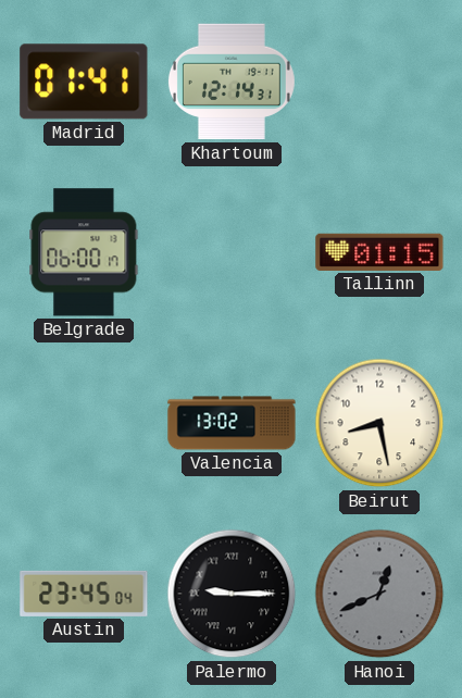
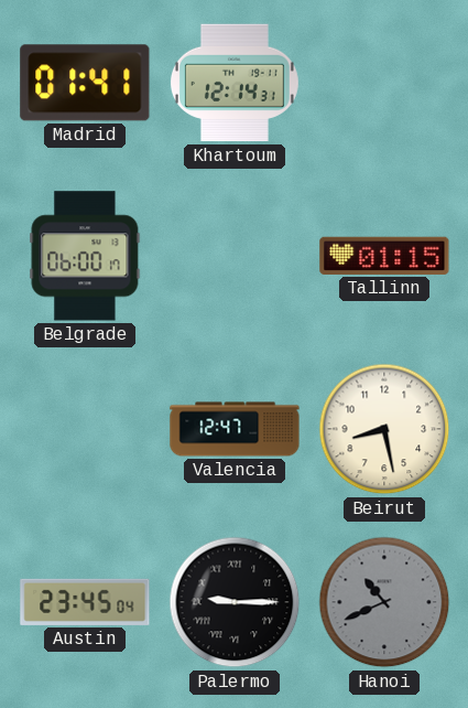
Valencia: 13:02 -> 12:47 (235, 429)
Hanoi: 12:41 -> 10:41 (384, 602)
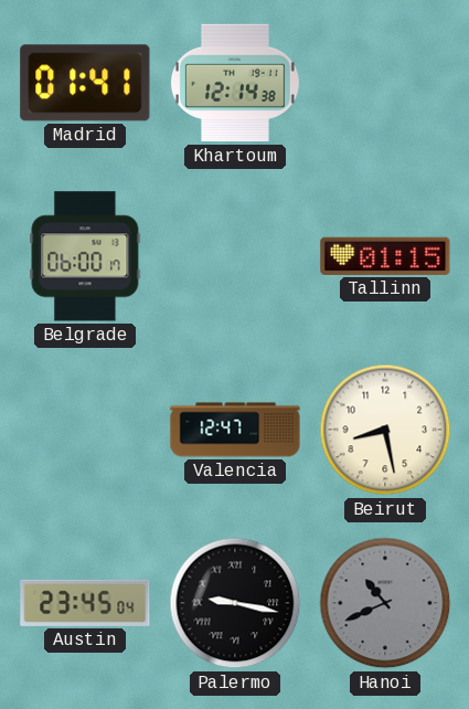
Khartoum: 12:14:31 -> 12:14:38 (235, 83)
Palermo: 9:15 -> 9:17 (235, 603)
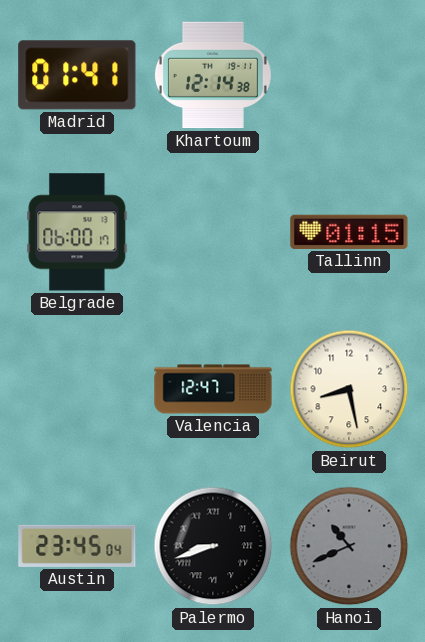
Palermo: 9:17 -> 8:42 (213, 546)
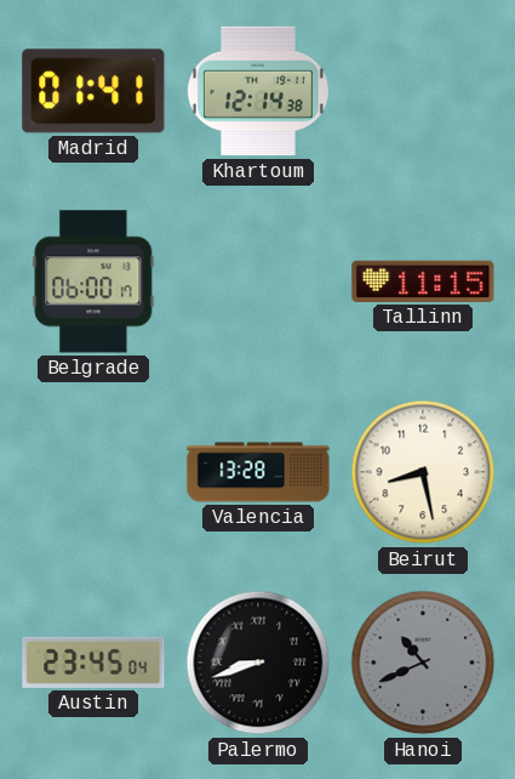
Tallinn: 01:15 -> 11:15 (423, 282)
Valencia: 12:47 -> 13:28 (258, 472)
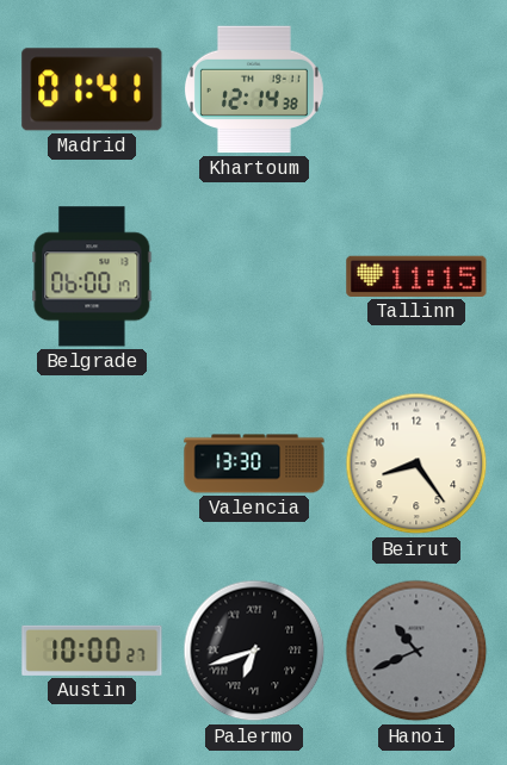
Valencia: 13:28 -> 13:30 (254, 464)
Beirut: 8:28 -> 8:24 (416, 464)
Austin: 23:45 -> 10:00 (92, 651)
Palermo: 8:42 -> 6:42 (254, 651)
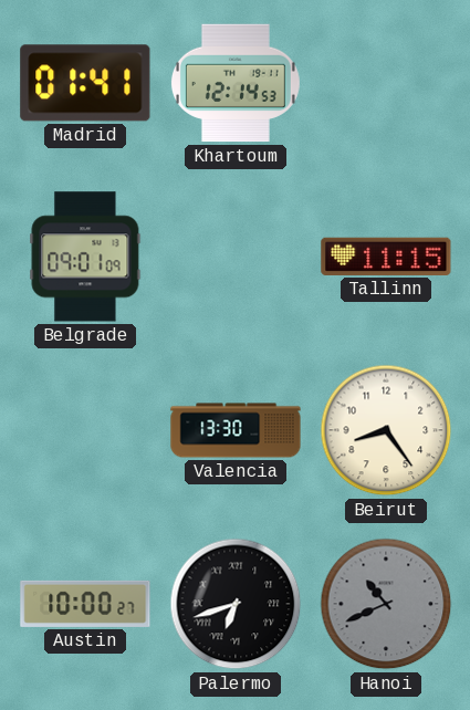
Khartoum: 12:14:38 -> 12:14:53 (236, 83)
Belgrade: 06:00 -> 09:01 (85, 257)
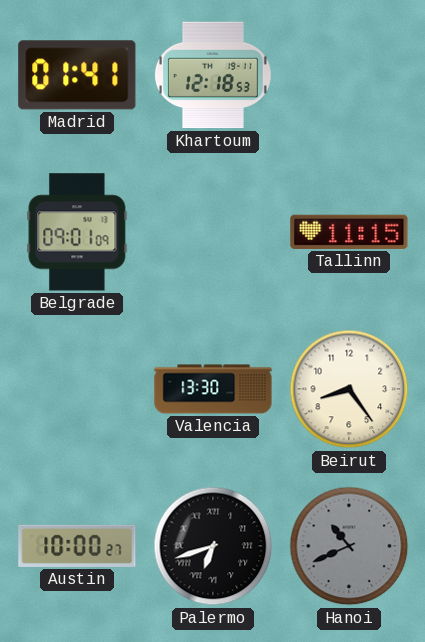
Khartoum: 12:14 -> 12:18 (213, 75)
